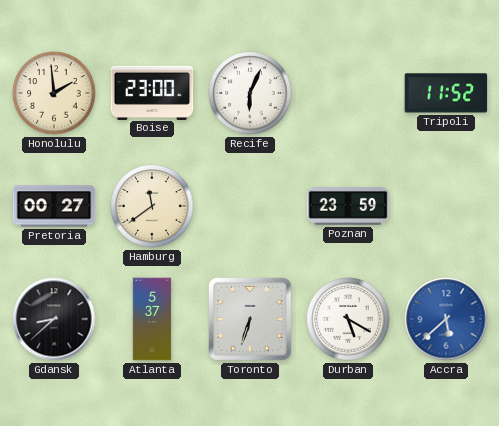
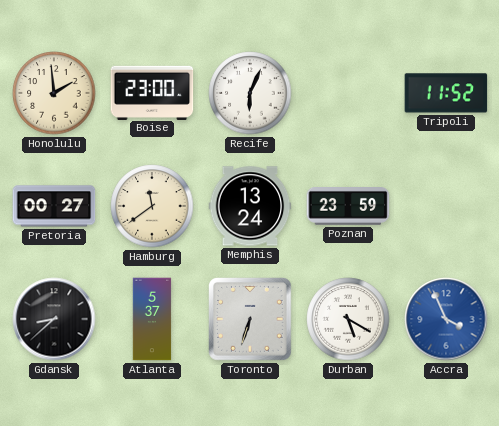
Memphis: none -> 13:24 (250, 206)
Accra: 5:38 -> 3:56 (446, 319)
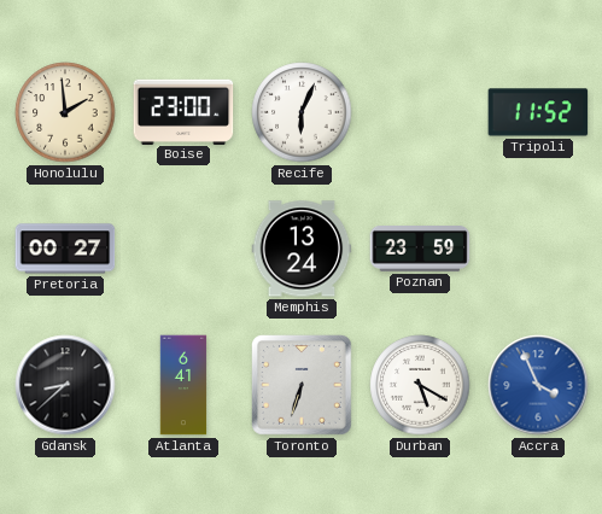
Hamburg: 11:39 -> none (152, 206)
Atlanta: 5:37 -> 6:41 (183, 385)
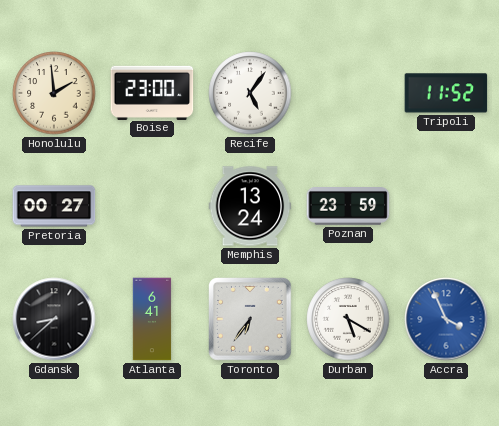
Recife: 6:04 -> 5:06 (250, 93)
Toronto: 6:33 -> 6:36 (251, 320)
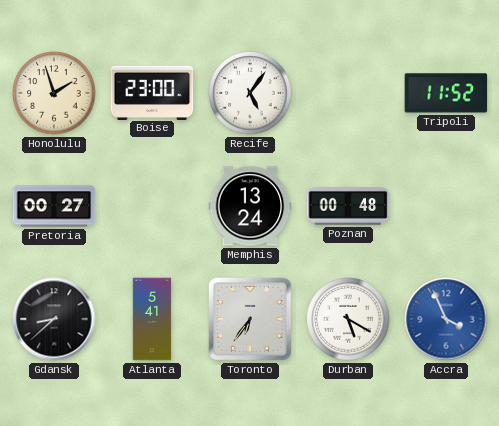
Honolulu: 1:59 -> 1:57 (54, 93)
Poznan: 23:59 -> 00:48 (348, 207)
Atlanta: 6:41 -> 5:41 (152, 319)
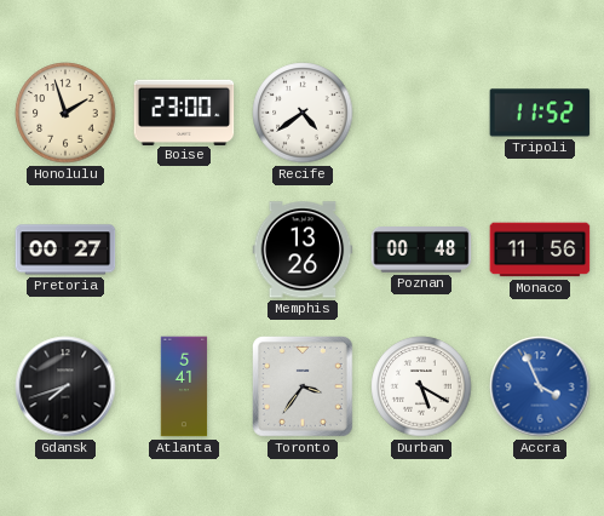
Recife: 5:06 -> 4:39 (303, 113)
Memphis: 13:24 -> 13:26 (303, 250)
Monaco: none -> 11:56 (540, 250)
Gdansk: 8:38 -> 7:42 (65, 386)
Toronto: 6:36 -> 3:36 (304, 388)
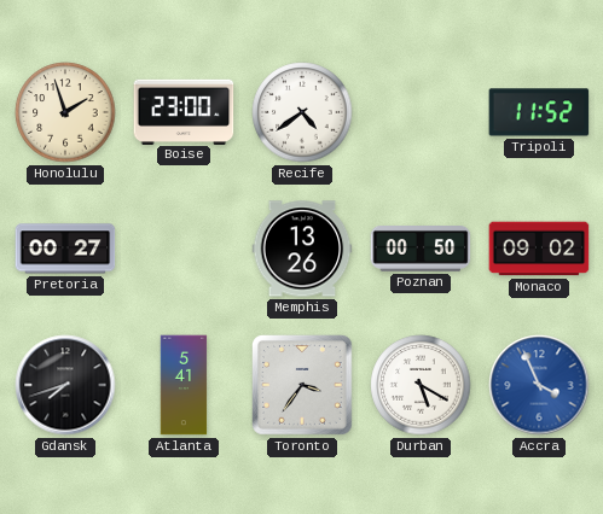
Poznan: 00:48 -> 00:50 (421, 250)
Monaco: 11:56 -> 09:02 (539, 249)
